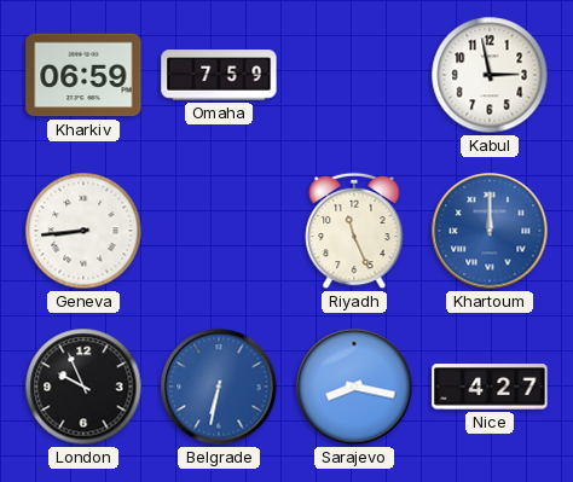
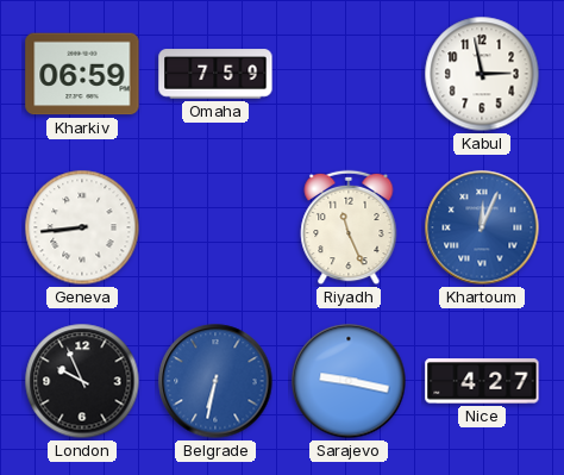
Khartoum: 12:00 -> 12:04 (482, 227)
Sarajevo: 8:17 -> 9:17 (349, 381)
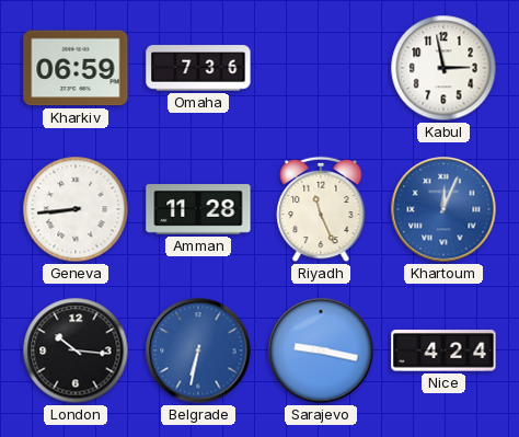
Omaha: 7:59 -> 7:36 (198, 68)
Amman: none -> 11:28 (198, 209)
London: 9:56 -> 10:16 (76, 350)
Nice: 4:27 -> 4:24 (443, 350)
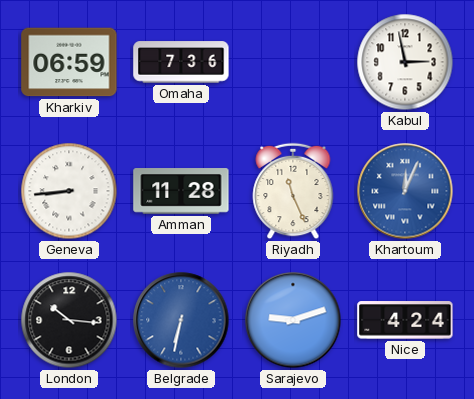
Sarajevo: 9:17 -> 9:12 (293, 320)
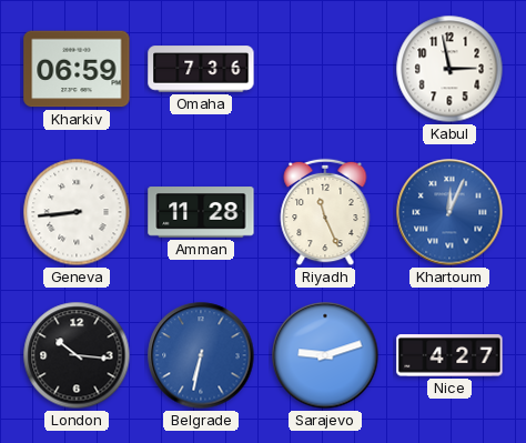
Nice: 4:24 -> 4:27 (449, 355)
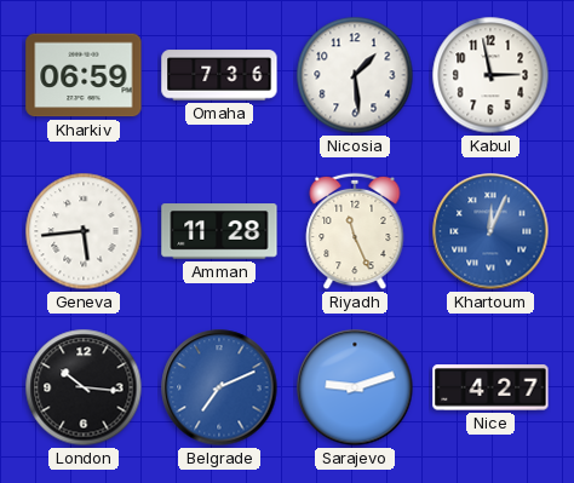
Nicosia: none -> 1:29 (355, 75)
Geneva: 8:44 -> 5:44 (84, 231)
Belgrade: 6:32 -> 7:11 (219, 387)
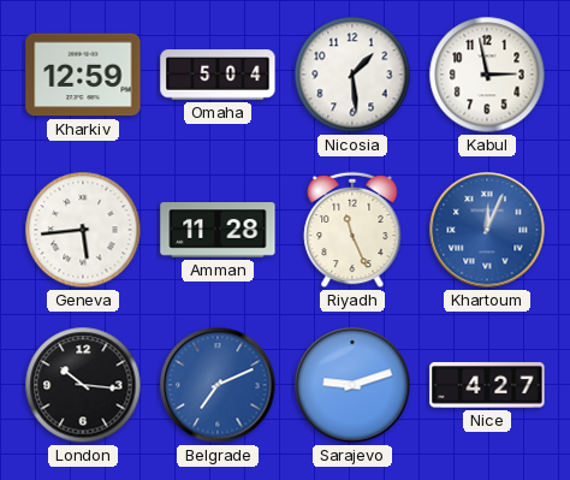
Kharkiv: 06:59 -> 12:59 (83, 75)
Omaha: 7:36 -> 5:04 (218, 75)
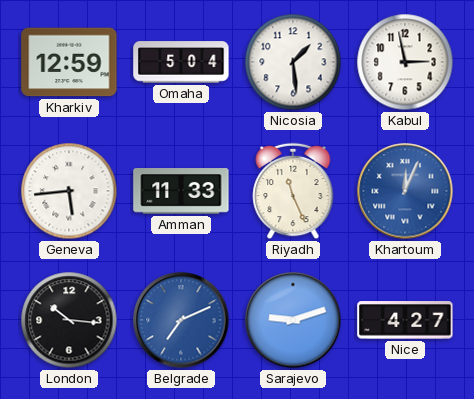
Amman: 11:28 -> 11:33 (181, 191)
